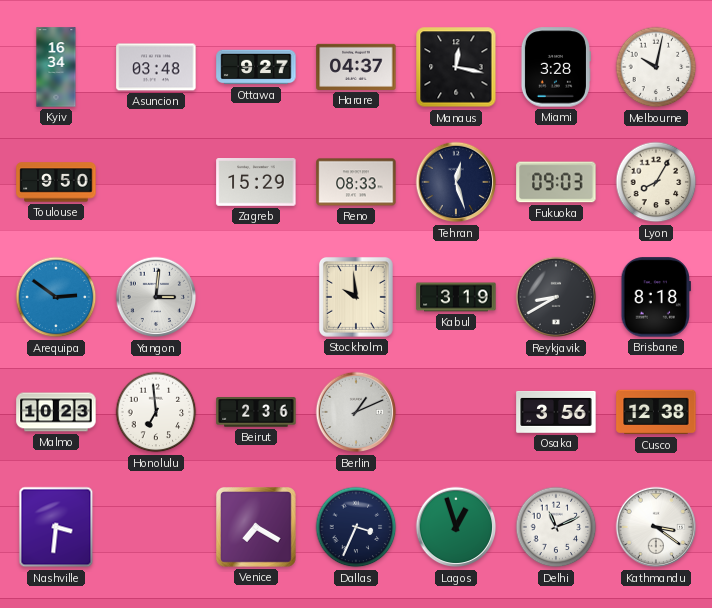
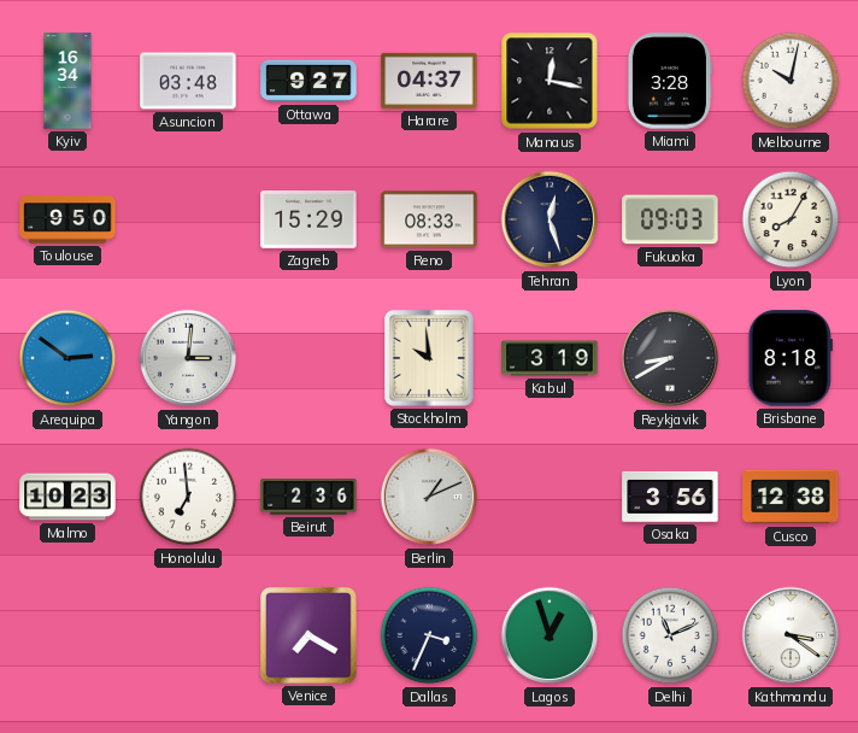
Nashville: 3:31 -> none (56, 527)
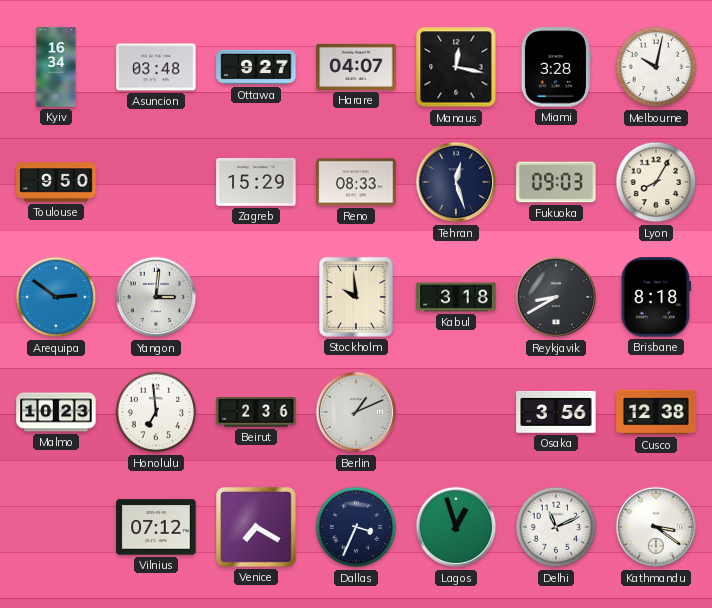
Harare: 04:37 -> 04:07 (356, 67)
Kabul: 3:19 -> 3:18 (456, 297)
Vilnius: none -> 07:12 (156, 527)
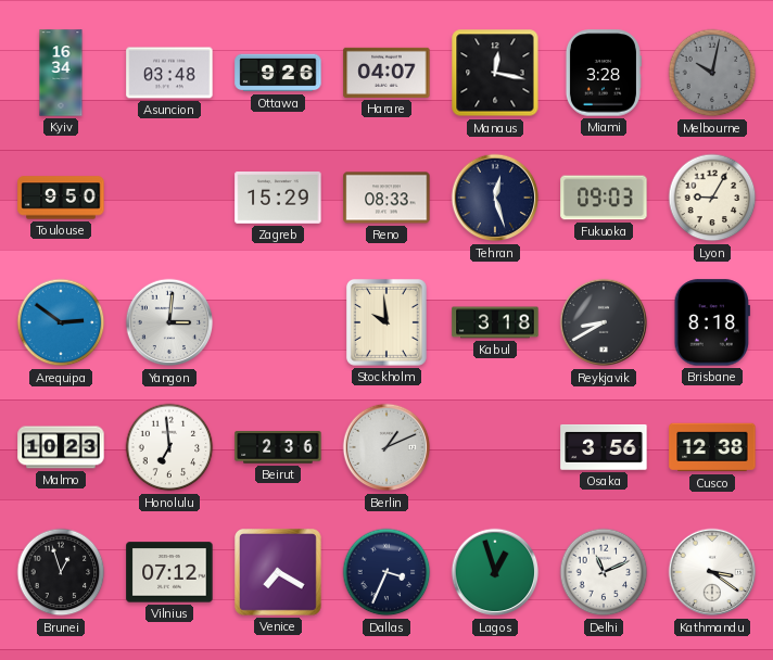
Ottawa: 9:27 -> 9:26 (278, 73)
Melbourne dial: white -> grey (712, 73)
Lyon: 8:05 -> 9:05 (712, 198)
Brunei: none -> 12:57 (61, 572)
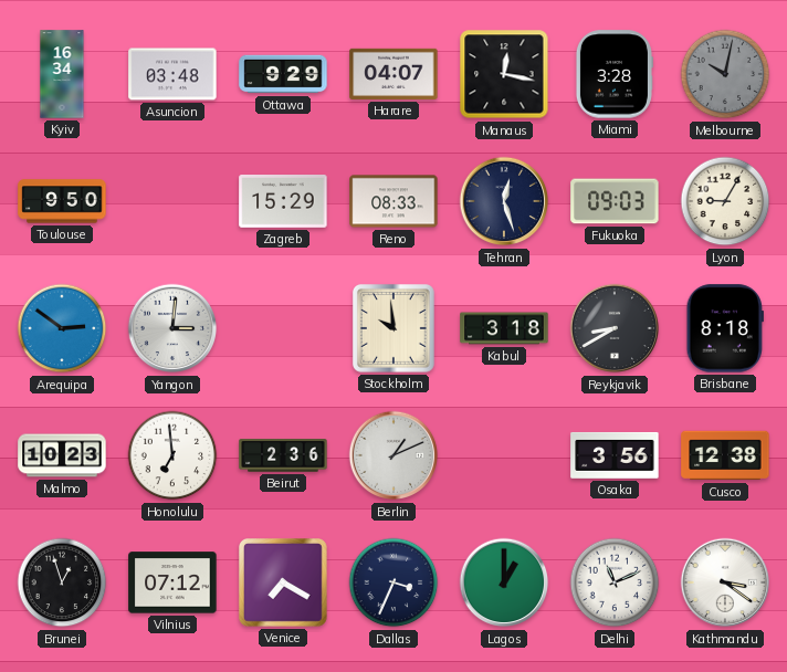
Ottawa: 9:26 -> 9:29 (283, 74)
Lagos: 12:57 -> 1:00 (504, 582)
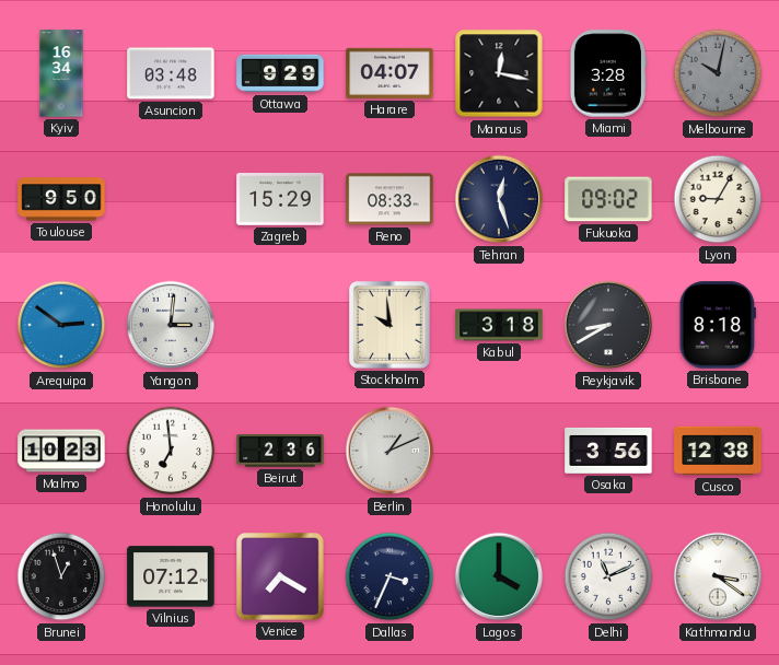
Fukuoka: 09:03 -> 09:02 (608, 199)
Lagos: 1:00 -> 4:00 (499, 576)
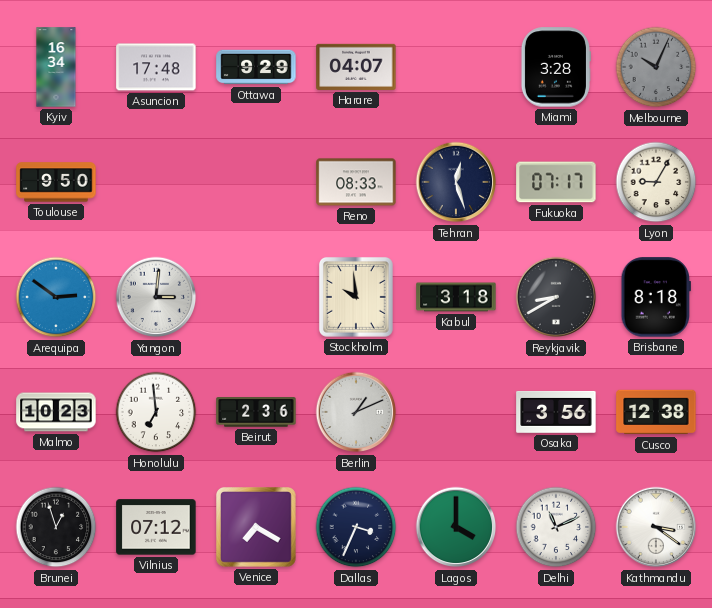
Asuncion: 03:48 -> 17:48 (156, 67)
Manaus: 12:17 -> none (499, 73)
Melbourne: 10:02 -> 10:04 (656, 67)
Zagreb: 15:29 -> none (280, 200)
Fukuoka: 09:02 -> 07:17 (556, 182)
